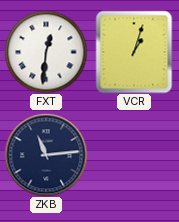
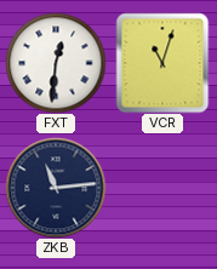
VCR: 1:03 -> 11:03 (162, 63)
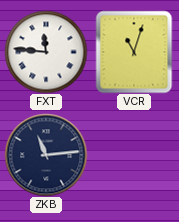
FXT: 12:31 -> 11:46 (46, 52)
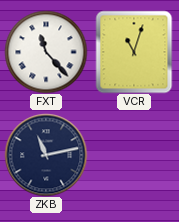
FXT: 11:46 -> 11:23 (46, 52)
ZKB: 11:14 -> 11:13 (46, 155)
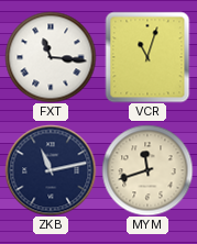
FXT: 11:23 -> 11:16 (51, 57)
MYM: none -> 11:42 (147, 170)
